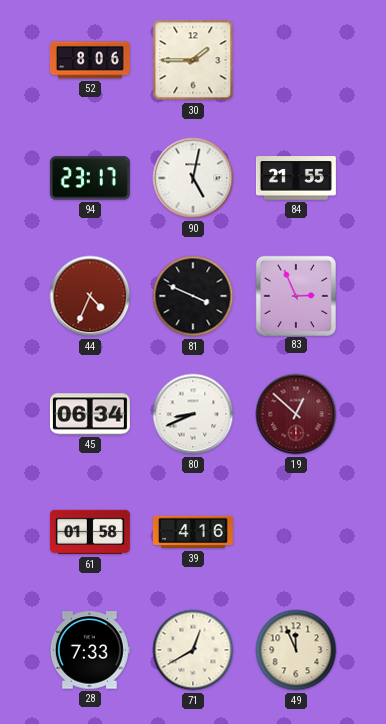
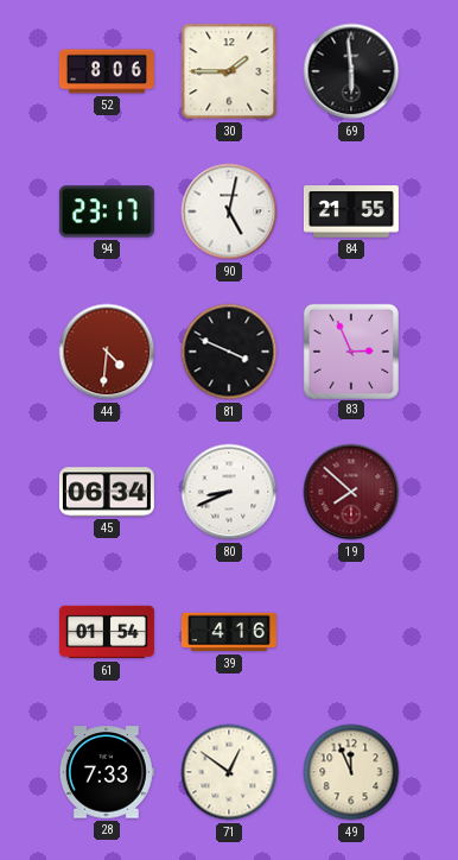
69: none -> 5:59 (351, 71)
44: 4:34 -> 4:31 (107, 352)
19: 12:52 -> 7:52 (351, 492)
61: 01:58 -> 01:54 (107, 632)
71: 12:40 -> 12:51 (229, 772)
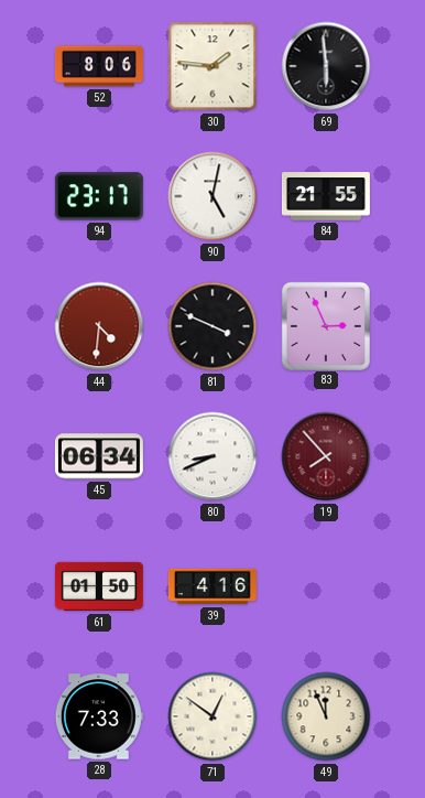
30: 1:45 -> 1:46 (212, 66)
19: 7:52 -> 7:53 (326, 456)
61: 01:54 -> 01:50 (99, 586)
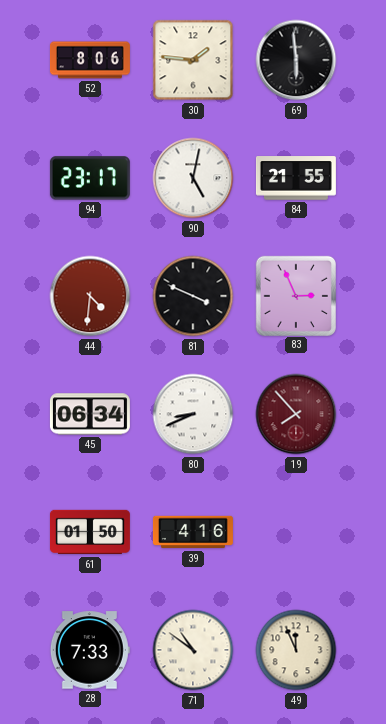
71: 12:51 -> 10:51 (193, 650)
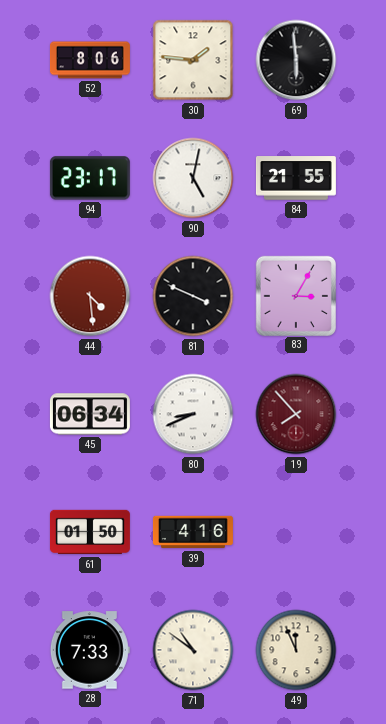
44: 4:31 -> 4:29 (90, 296)
83: 2:56 -> 3:05 (295, 295)
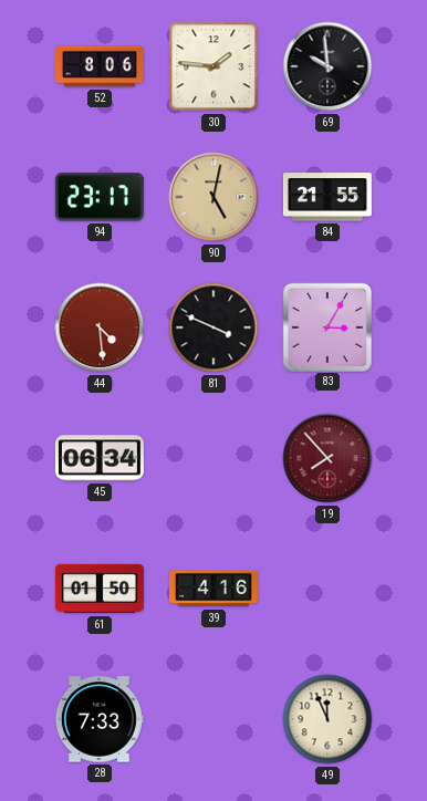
69: 5:59 -> 9:59 (327, 66)
90 dial: white -> champagne (213, 197)
80: 8:41 -> none (193, 414)
71: 10:51 -> none (193, 650)
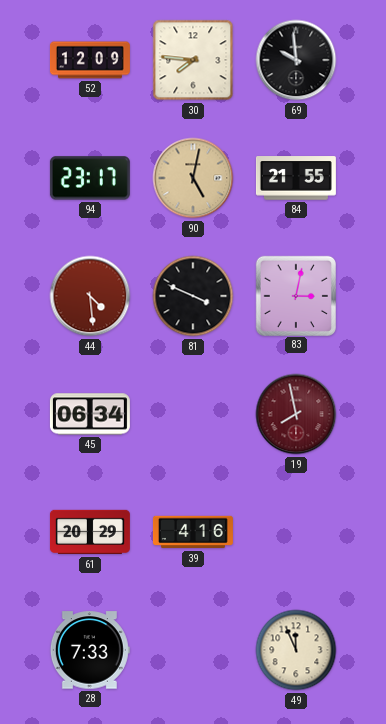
52: 8:06 -> 12:09 (90, 60)
30: 1:46 -> 7:46 (193, 60)
83: 3:05 -> 3:02 (295, 295)
19: 7:53 -> 7:58 (296, 414)
61: 01:50 -> 20:29 (90, 532)
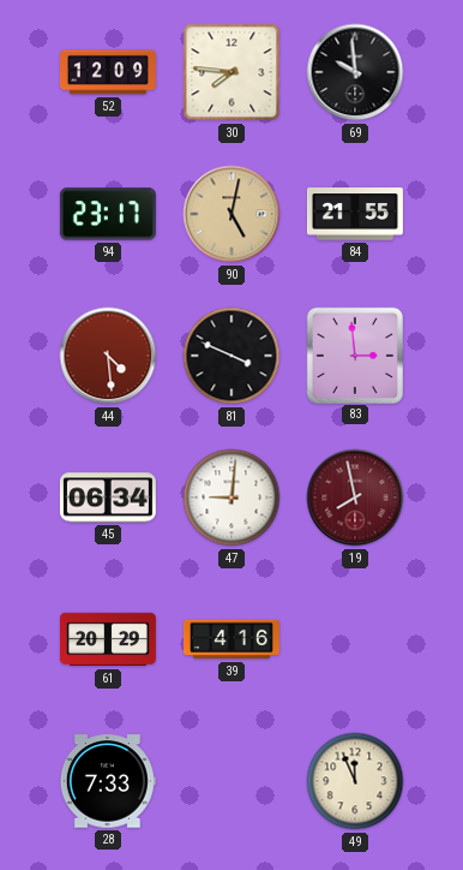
83: 3:02 -> 2:59 (354, 354)
47: none -> 9:01 (231, 497)
